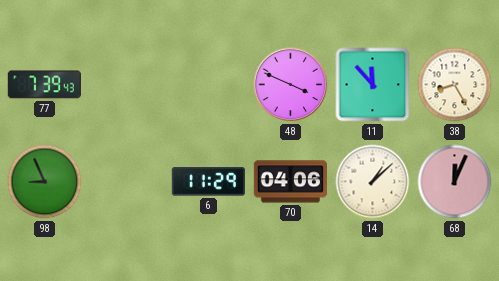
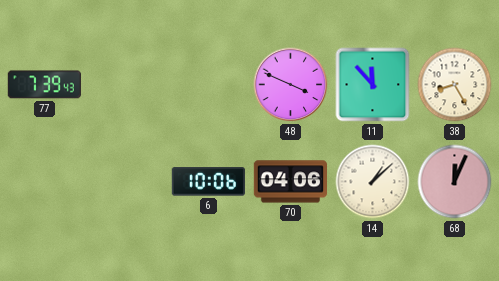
98: 8:56 -> none (45, 182)
6: 11:29 -> 10:06 (208, 182)
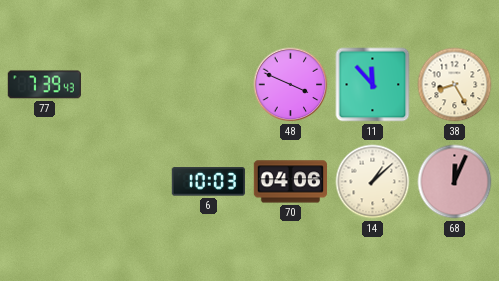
6: 10:06 -> 10:03 (208, 182)
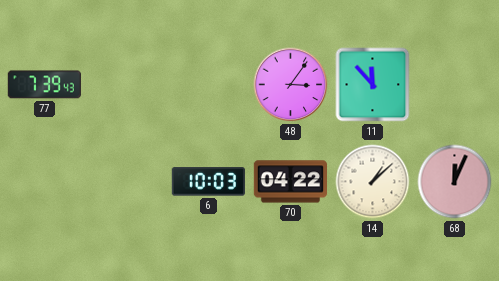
48: 3:49 -> 3:06 (291, 85)
38: 8:25 -> none (455, 85)
70: 04:06 -> 04:22 (290, 182)
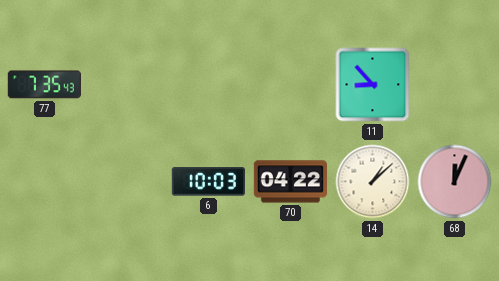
77: 7:39 -> 7:35 (44, 85)
48: 3:06 -> none (291, 85)
11: 11:53 -> 8:53 (373, 85)
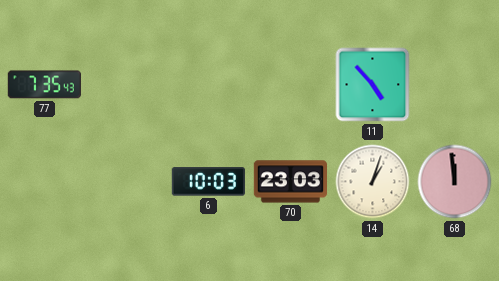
11: 8:53 -> 4:53 (373, 85)
70: 04:22 -> 23:03 (290, 182)
14: 1:08 -> 1:03 (373, 182)
68: 12:04 -> 11:59 (455, 182)
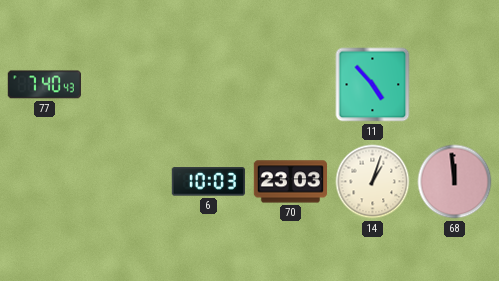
77: 7:35 -> 7:40 (44, 85)
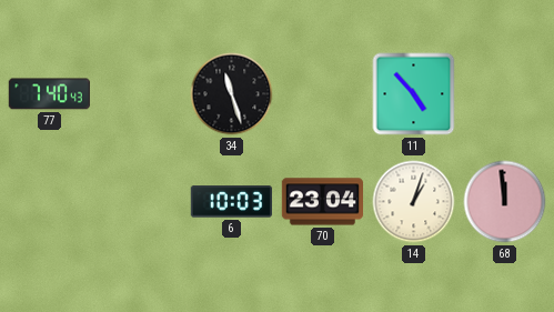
34: none -> 11:27 (232, 94)
70: 23:03 -> 23:04 (322, 202)
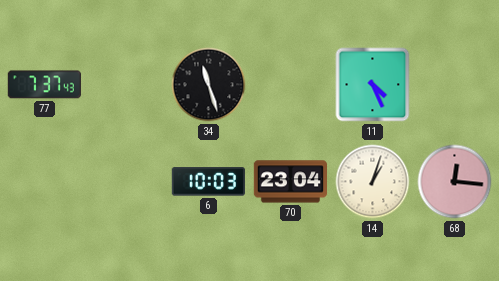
77: 7:40 -> 7:37 (44, 85)
11: 4:53 -> 4:26 (373, 85)
68: 11:59 -> 12:16 (455, 182)
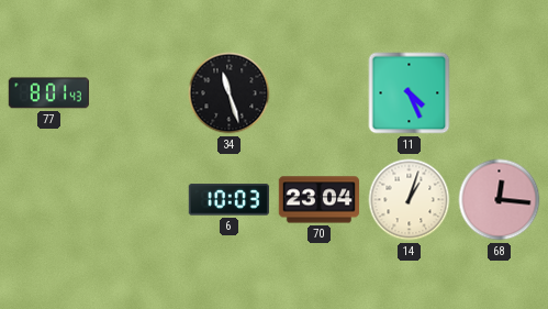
77: 7:37 -> 8:01 (48, 93)
